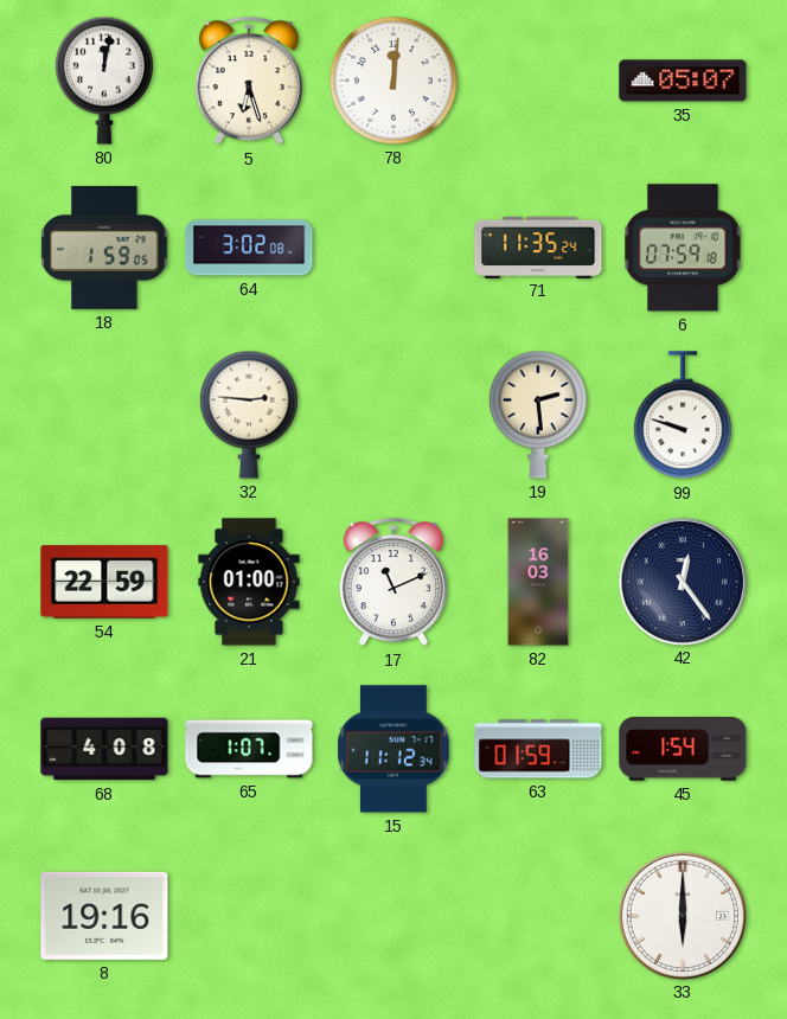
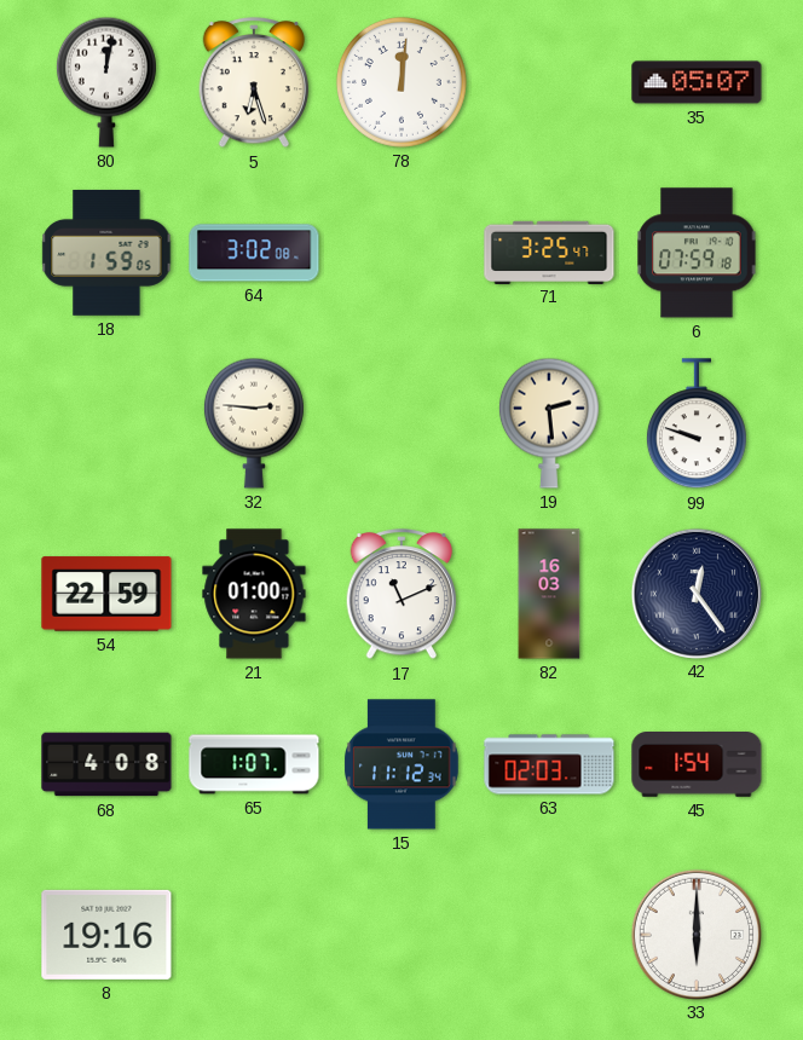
71: 11:35 -> 3:25 (549, 252)
63: 01:59 -> 02:03 (549, 764)
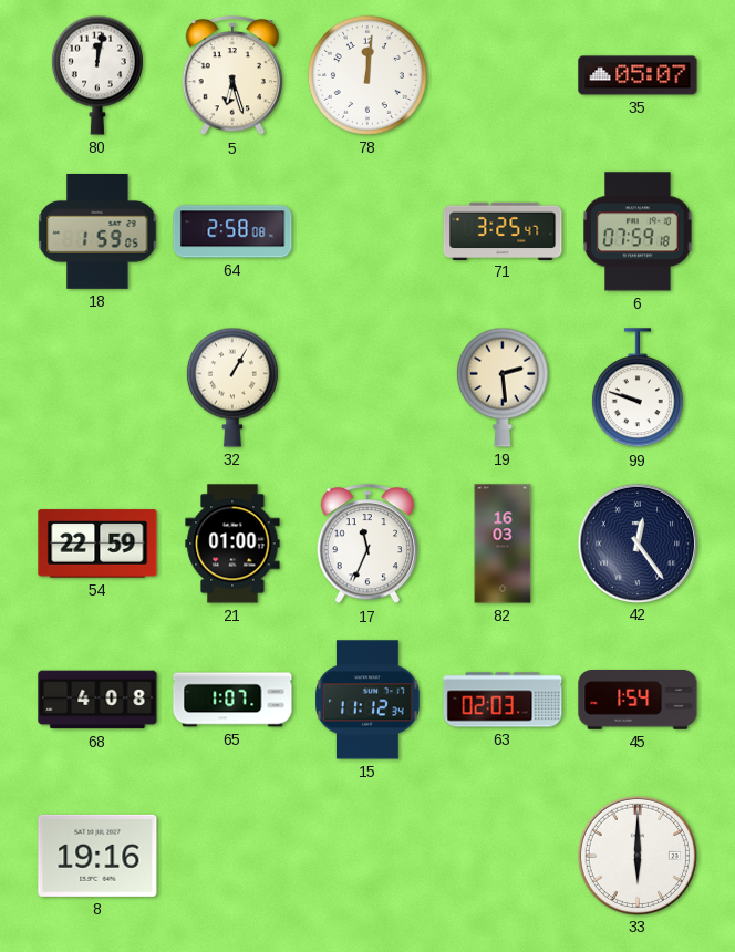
64: 3:02 -> 2:58 (232, 231)
32: 2:46 -> 1:05 (232, 387)
17: 11:11 -> 11:34 (367, 545)
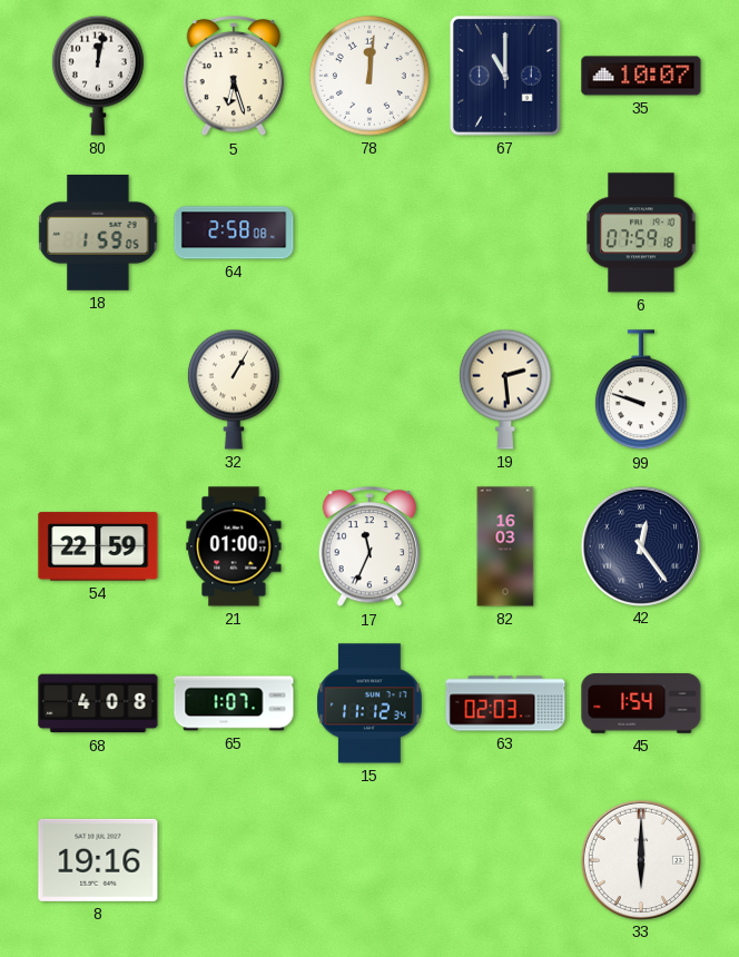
67: none -> 11:00 (505, 76)
35: 05:07 -> 10:07 (641, 76)
71: 3:25 -> none (503, 230)
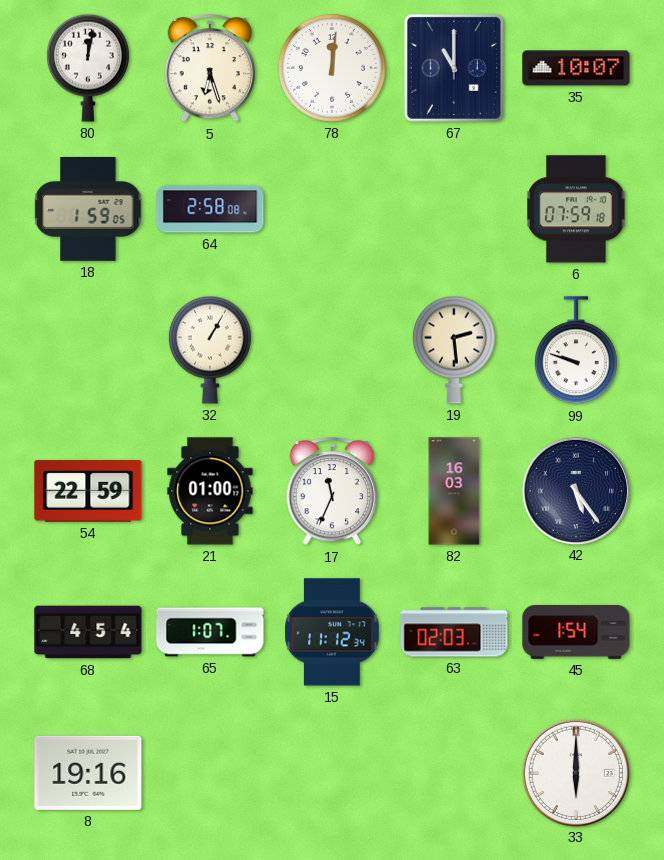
42: 12:24 -> 5:24 (575, 490)
68: 4:08 -> 4:54 (88, 632)
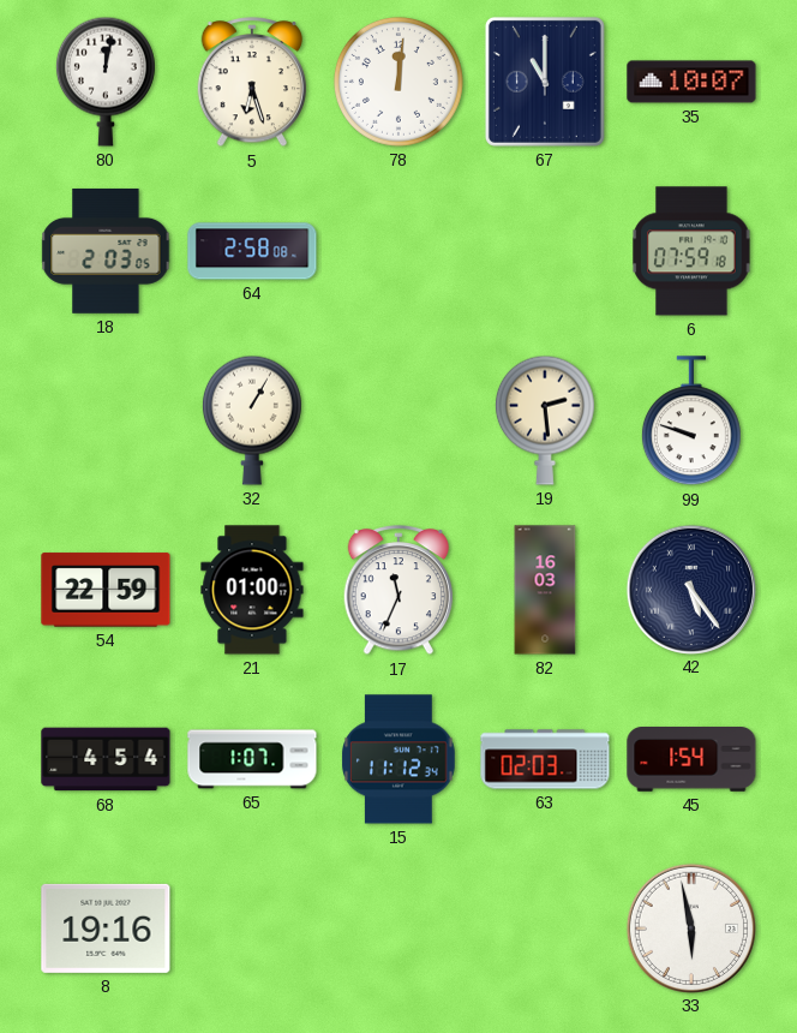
18: 1:59 -> 2:03 (106, 251)
33: 6:00 -> 5:58 (690, 927)
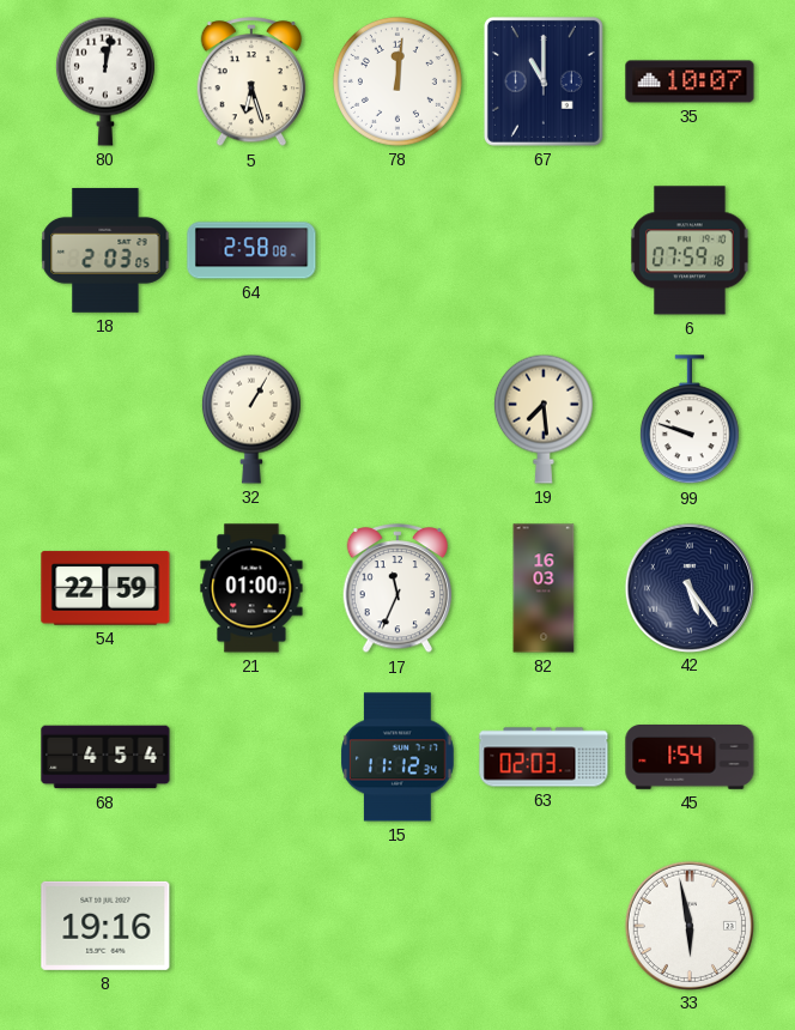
19: 2:29 -> 7:29 (544, 419)
65: 1:07 -> none (252, 759)
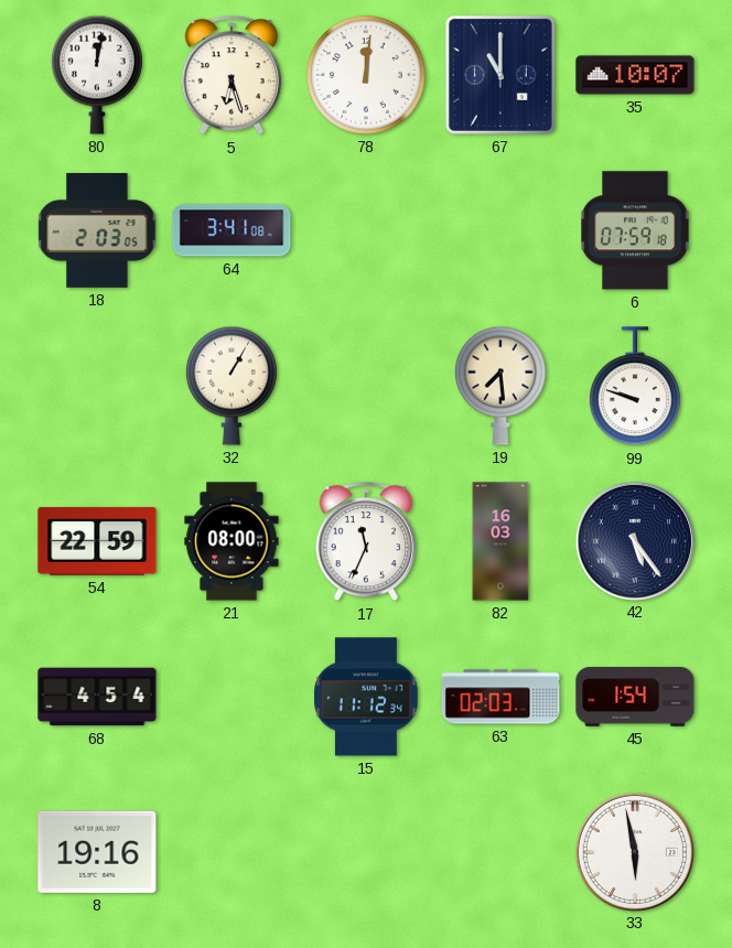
64: 2:58 -> 3:41 (232, 230)
21: 01:00 -> 08:00 (232, 541)
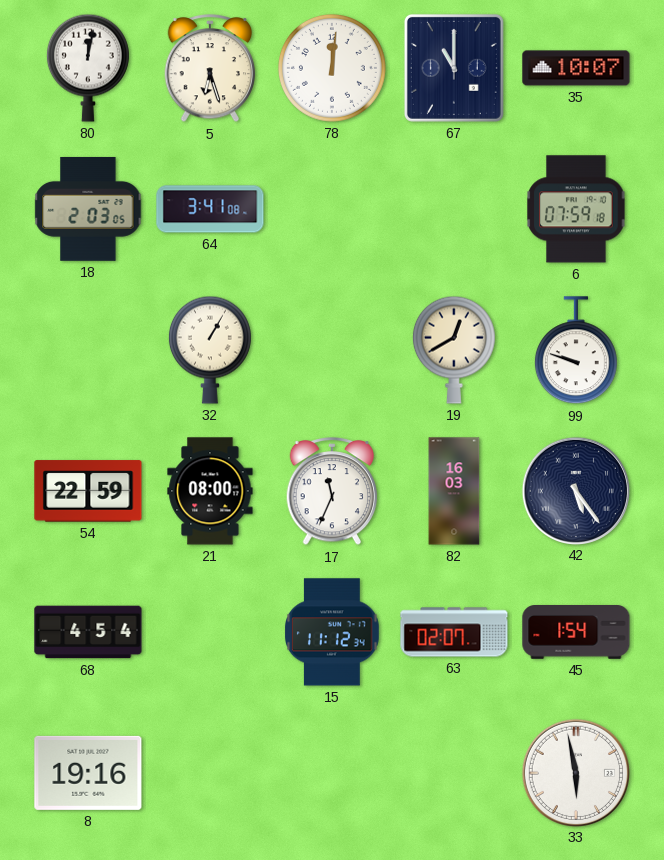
19: 7:29 -> 12:40 (454, 350)
63: 02:03 -> 02:07 (454, 632)
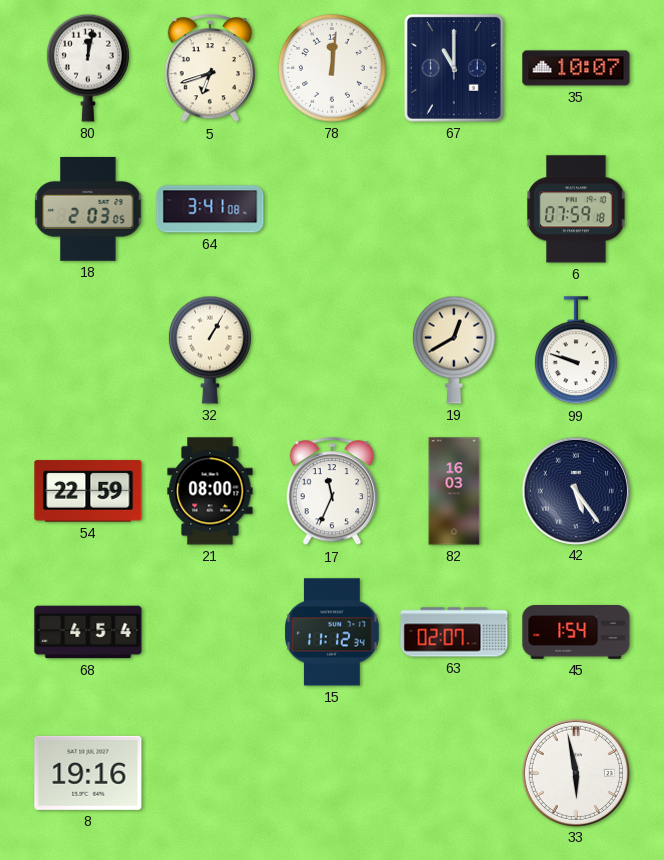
5: 6:27 -> 6:42 (210, 69)
